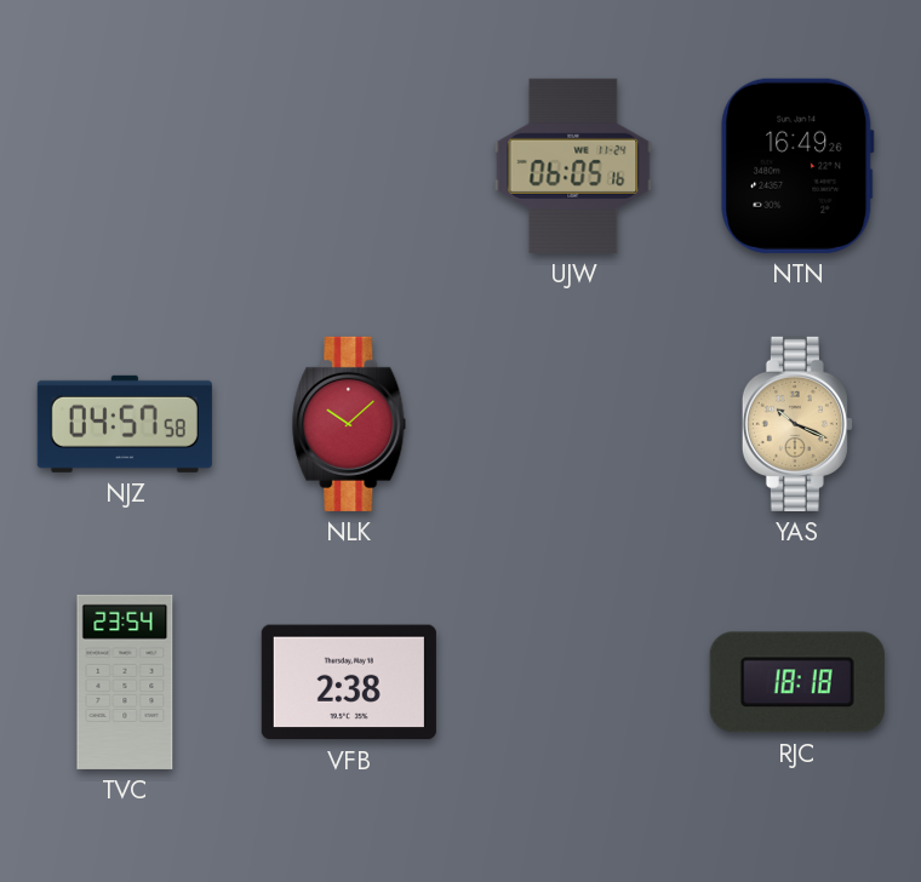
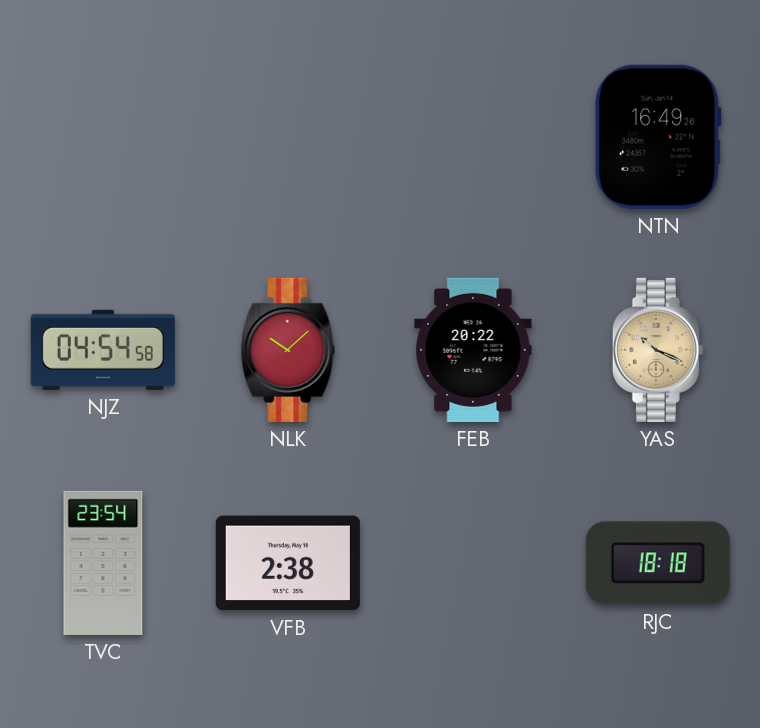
UJW: 06:05 -> none (573, 166)
NJZ: 04:57 -> 04:54 (103, 350)
FEB: none -> 20:22 (473, 350)
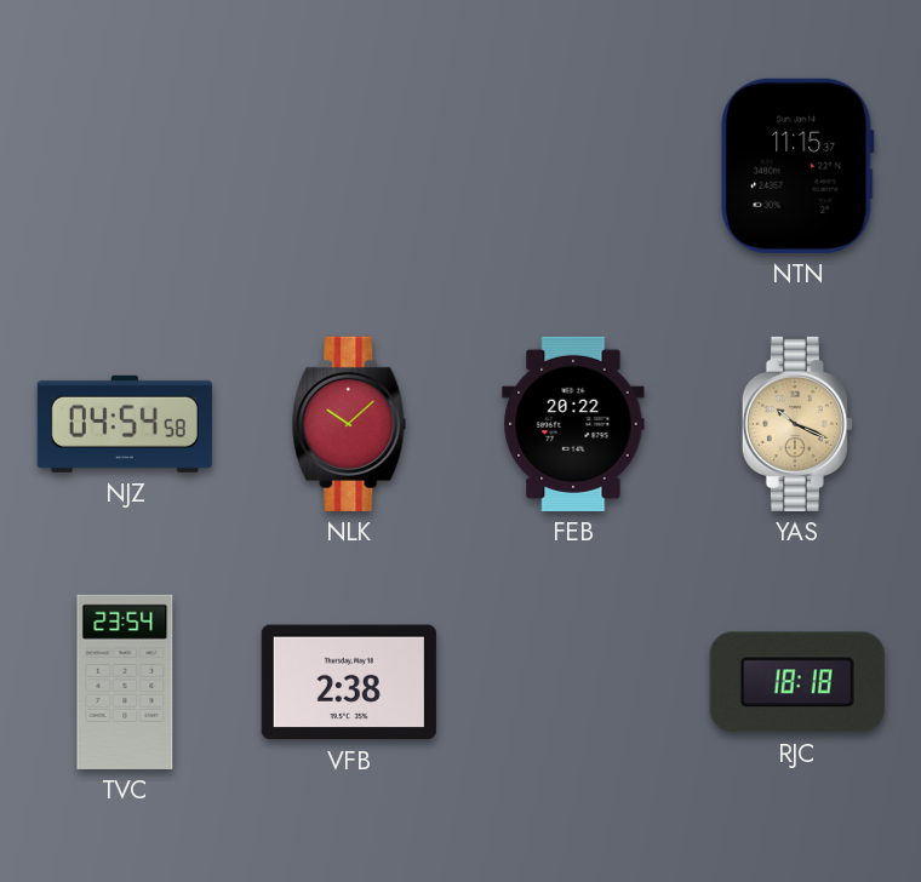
NTN: 16:49 -> 11:15 (797, 166)
